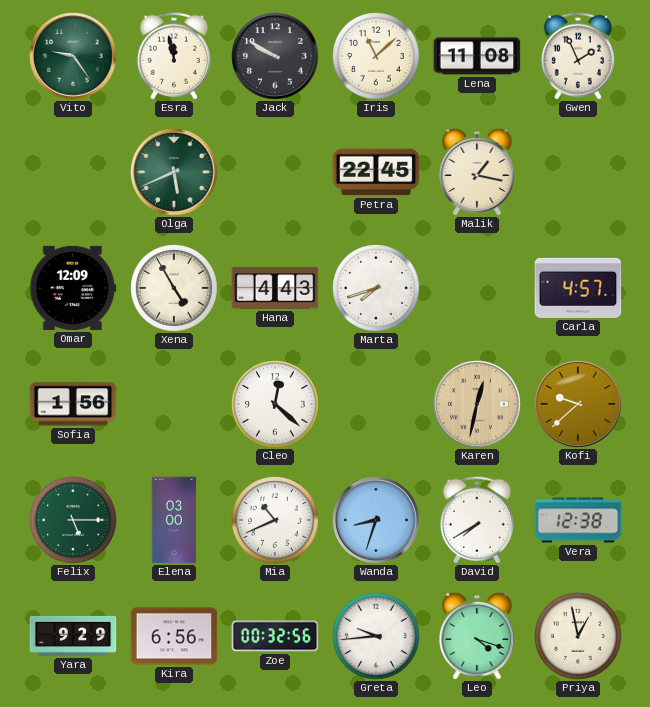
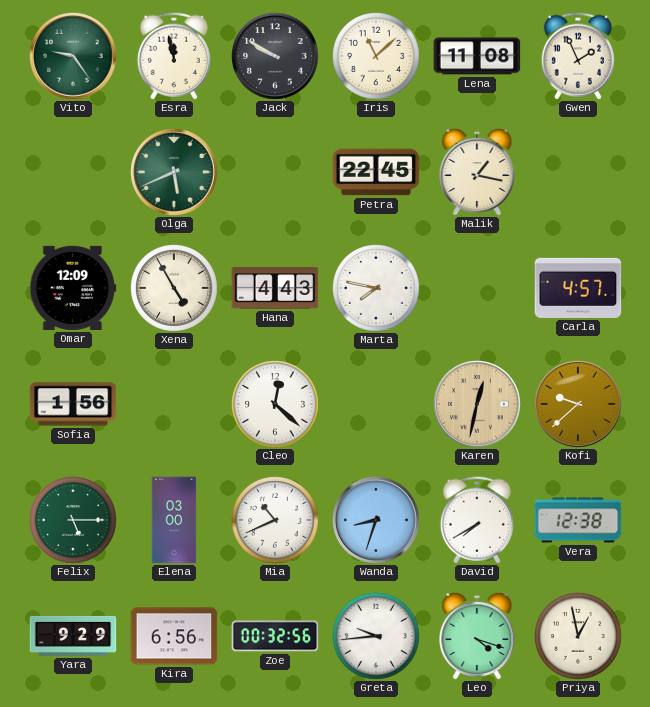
Marta: 7:42 -> 7:47 (377, 289)
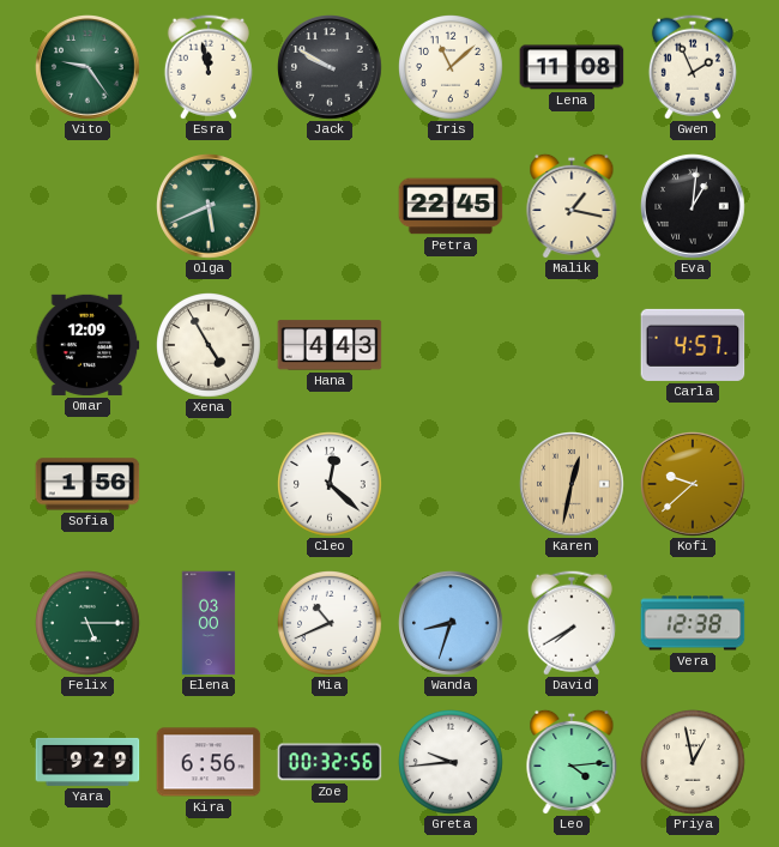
Eva: none -> 1:01 (693, 206)
Marta: 7:47 -> none (377, 289)
Leo: 4:18 -> 4:14 (572, 762)
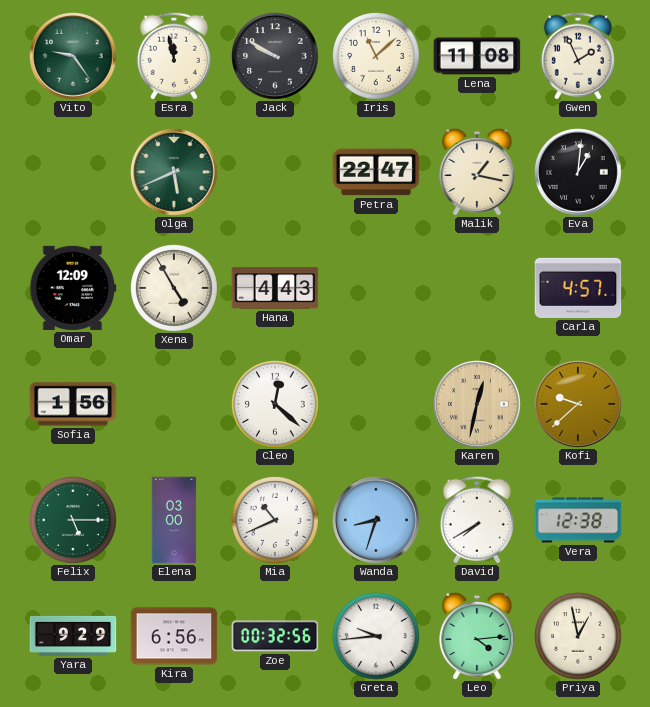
Petra: 22:45 -> 22:47 (376, 172)
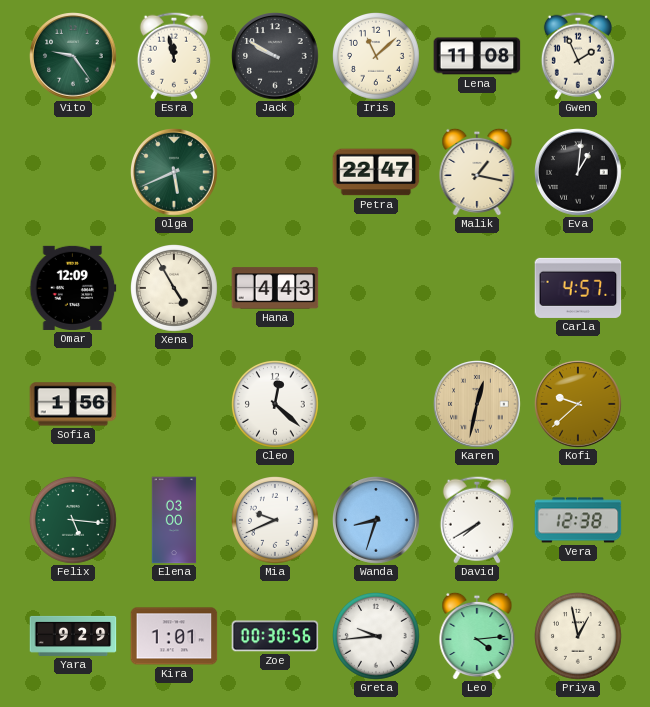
Felix: 5:15 -> 5:16 (74, 521)
Mia: 10:41 -> 9:41 (276, 521)
Kira: 6:56 -> 1:01 (174, 636)
Zoe: 00:32 -> 00:30 (275, 636)
